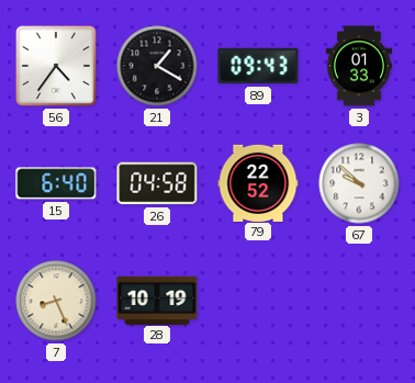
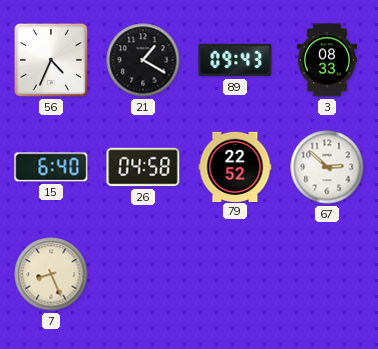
56: 4:36 -> 4:34 (51, 60)
3: 01:33 -> 08:33 (326, 60)
67: 9:52 -> 2:52 (327, 167)
28: 10:19 -> none (157, 300)
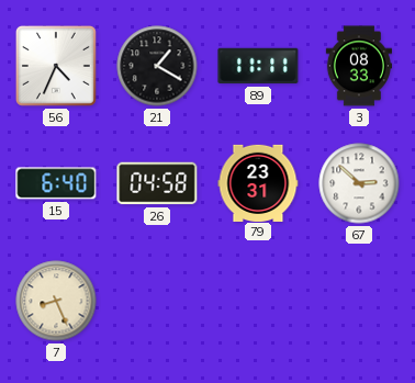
89: 09:43 -> 11:11 (258, 66)
79: 22:52 -> 23:31 (258, 182)
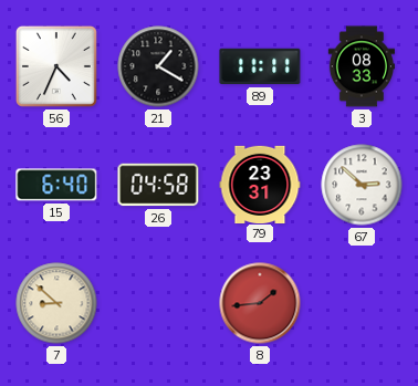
7: 8:26 -> 8:52 (56, 303)
8: none -> 1:44 (260, 303)
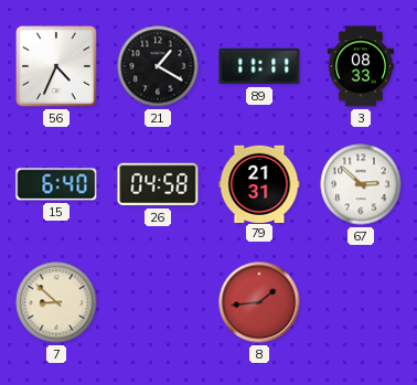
79: 23:31 -> 21:31 (259, 183)
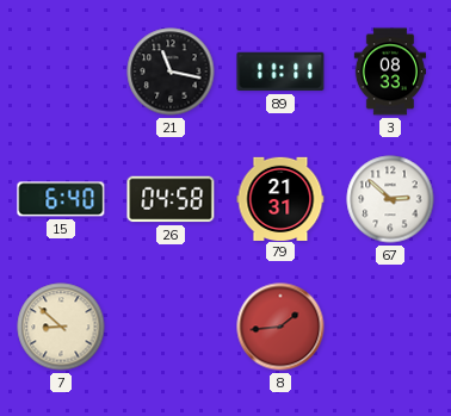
56: 4:34 -> none (56, 66)
21: 1:20 -> 11:17 (171, 72)
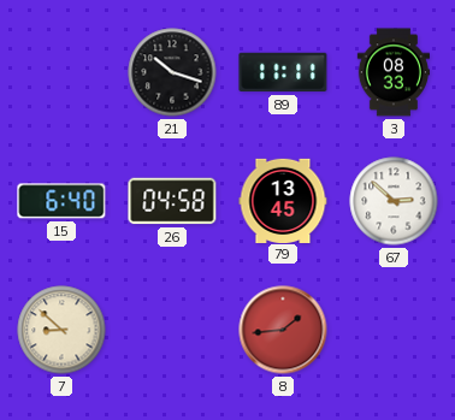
21: 11:17 -> 10:18 (172, 72)
79: 21:31 -> 13:45 (283, 200)
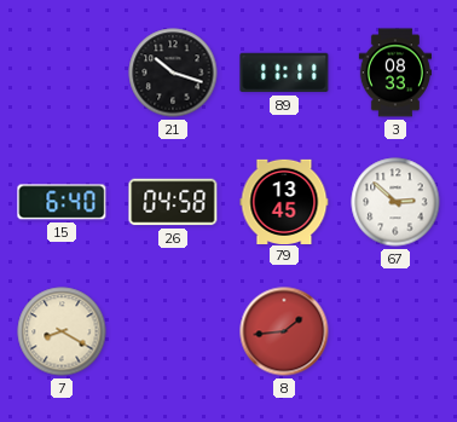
7: 8:52 -> 8:20 (62, 331)
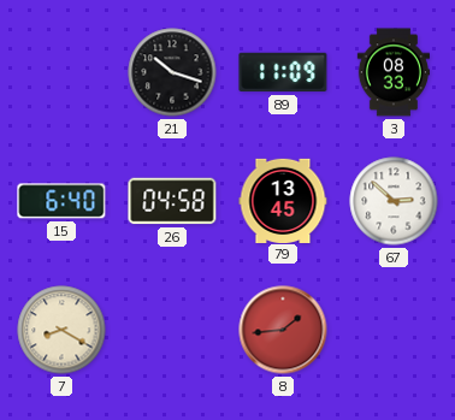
89: 11:11 -> 11:09 (283, 72)
